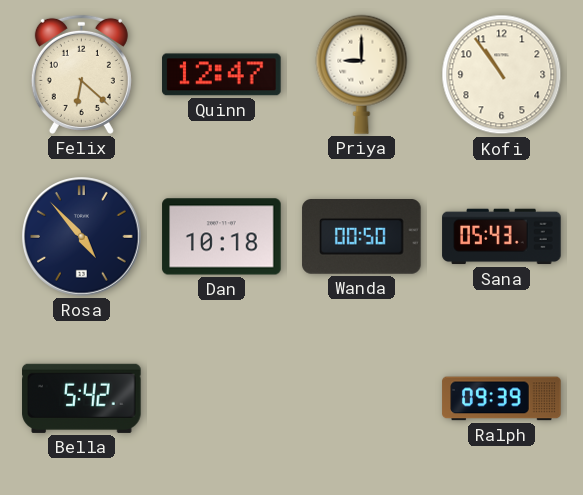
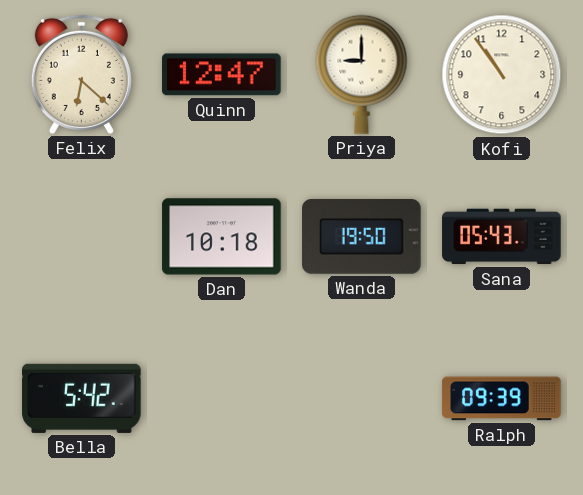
Rosa: 4:53 -> none (82, 237)
Wanda: 00:50 -> 19:50 (362, 237)
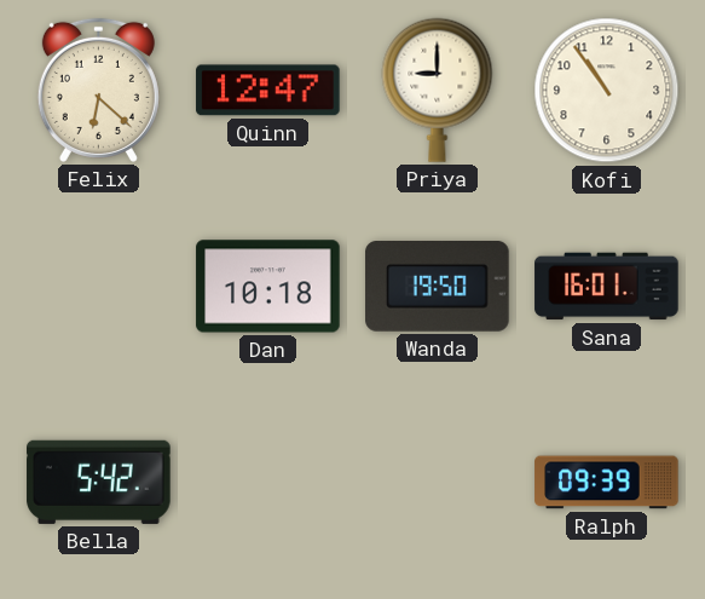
Sana: 05:43 -> 16:01 (607, 287)
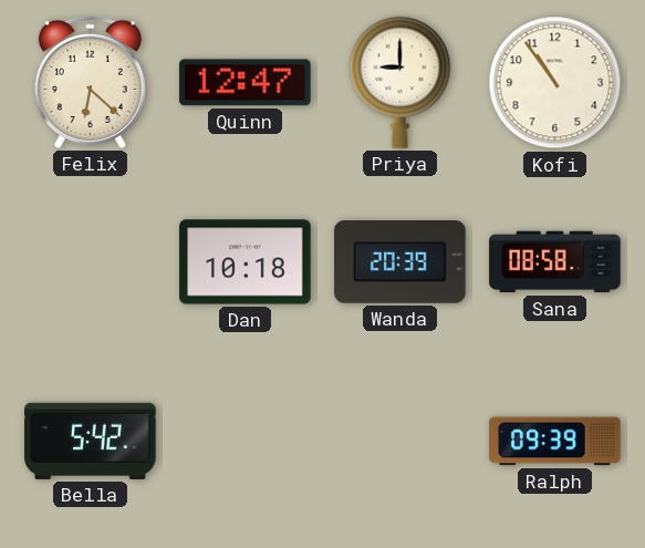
Wanda: 19:50 -> 20:39 (400, 262)
Sana: 16:01 -> 08:58 (555, 262)
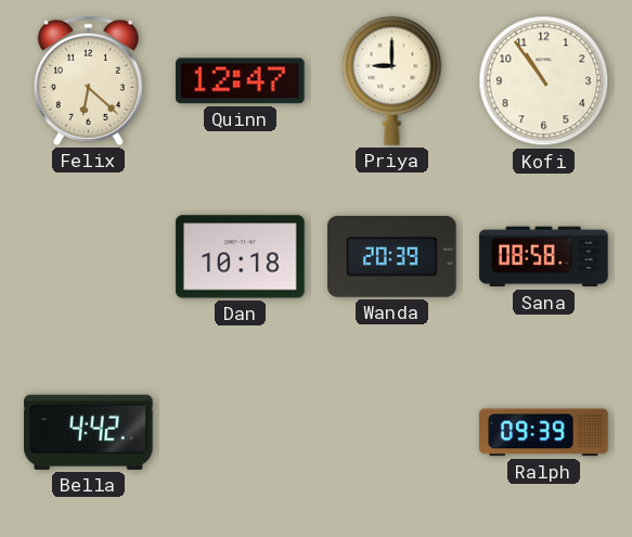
Bella: 5:42 -> 4:42 (89, 432)
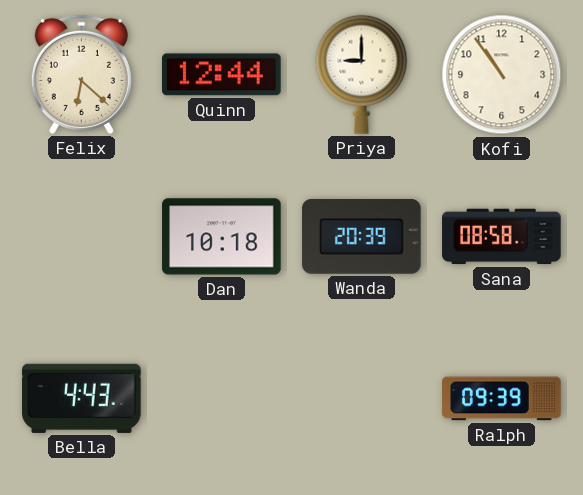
Quinn: 12:47 -> 12:44 (222, 75)
Bella: 4:42 -> 4:43 (82, 398)
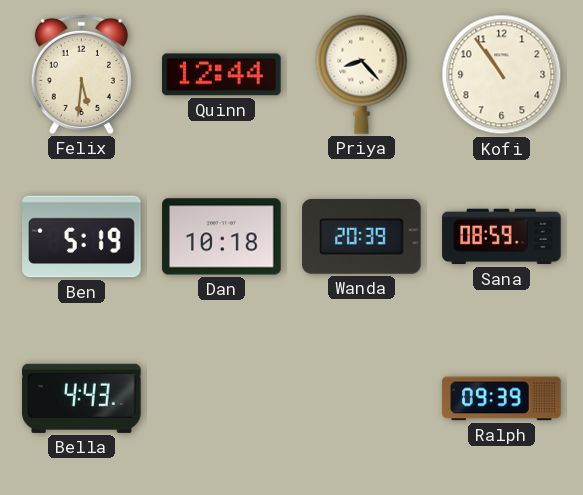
Felix: 6:22 -> 5:31 (81, 74)
Priya: 9:00 -> 8:23 (362, 74)
Ben: none -> 5:19 (82, 237)
Sana: 08:58 -> 08:59 (502, 237)
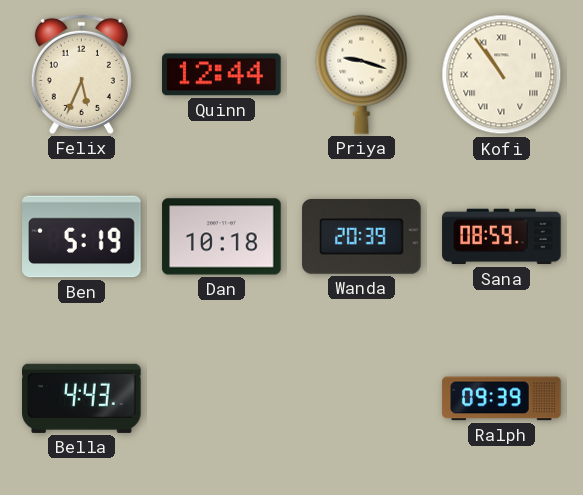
Felix: 5:31 -> 5:34 (81, 74)
Priya: 8:23 -> 9:18 (362, 74)
Kofi numerals: Arabic -> Roman (502, 75)
